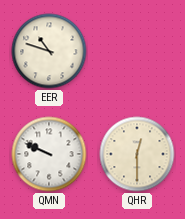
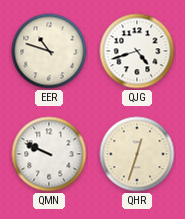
QJG: none -> 4:42 (137, 51)
QHR: 12:30 -> 12:33 (137, 154)
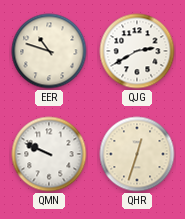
QJG: 4:42 -> 2:40 (137, 51)
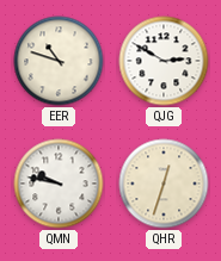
QJG: 2:40 -> 2:50 (164, 61)
QMN: 9:49 -> 9:47 (59, 184)
